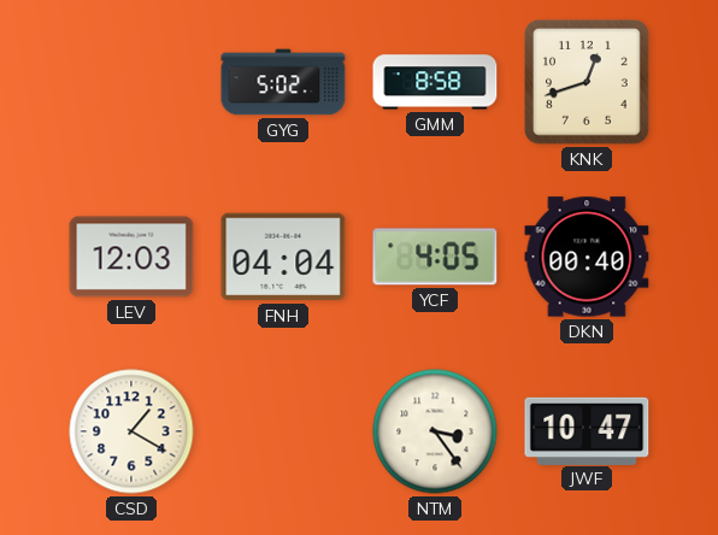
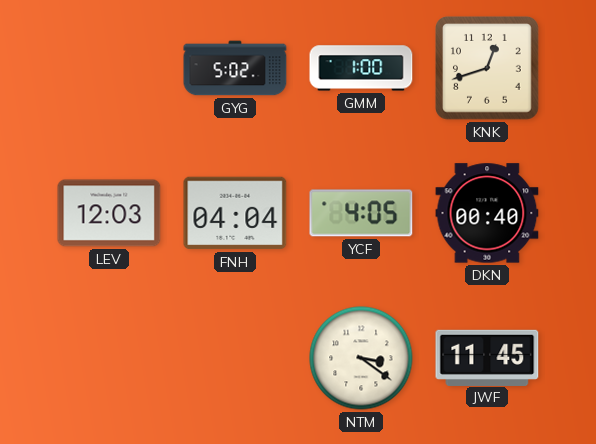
GMM: 8:58 -> 1:00 (361, 68)
CSD: 1:20 -> none (131, 431)
NTM: 3:24 -> 3:21 (361, 358)
JWF: 10:47 -> 11:45 (487, 357)
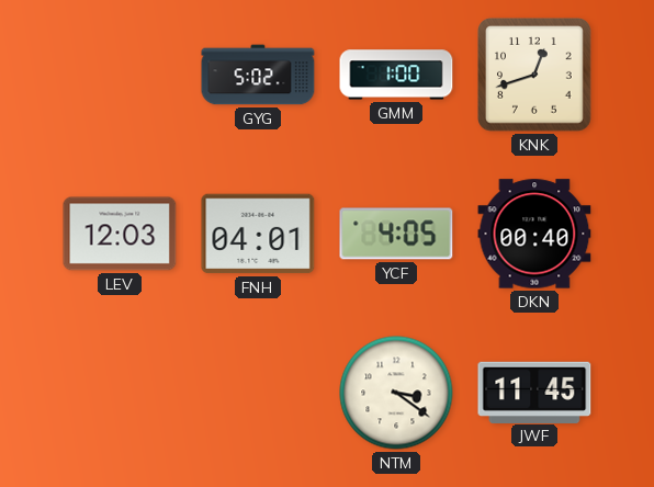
FNH: 04:04 -> 04:01 (258, 234)
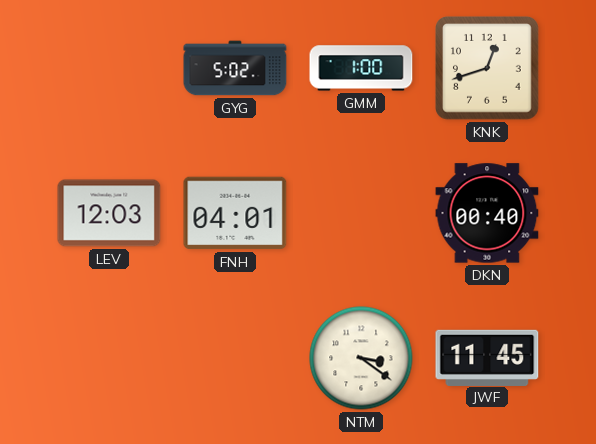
YCF: 4:05 -> none (396, 234)
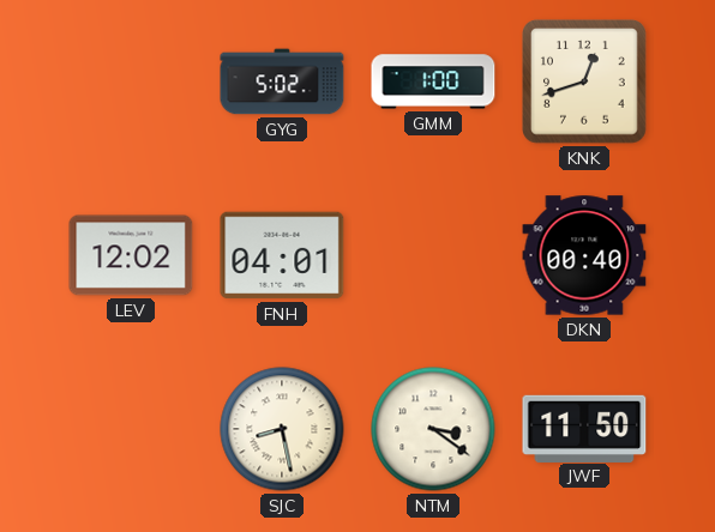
LEV: 12:03 -> 12:02 (131, 255)
SJC: none -> 8:28 (282, 429)
JWF: 11:45 -> 11:50 (584, 428)
